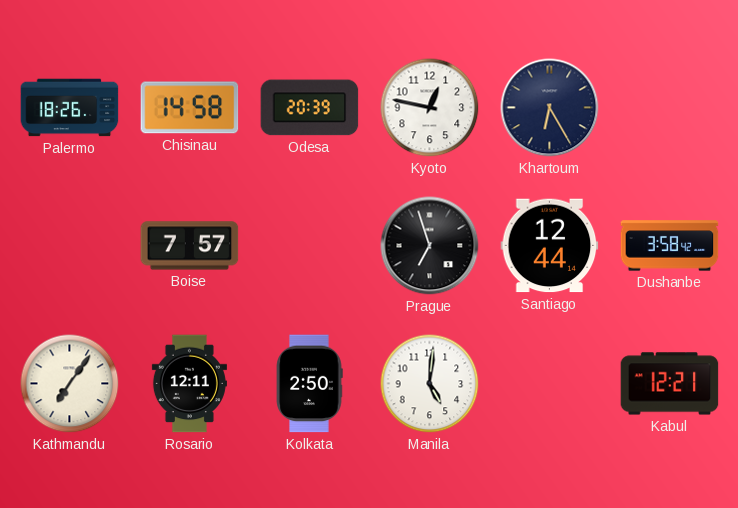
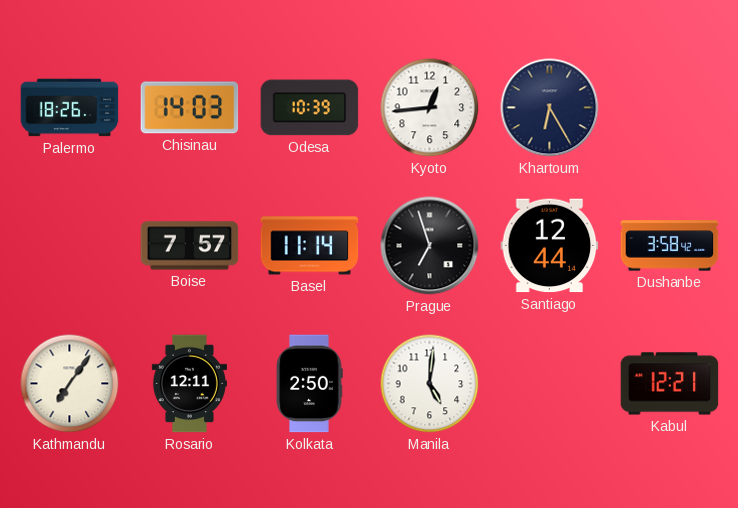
Chisinau: 14:58 -> 14:03 (190, 108)
Odesa: 20:39 -> 10:39 (310, 108)
Kyoto: 12:47 -> 12:44 (430, 108)
Basel: none -> 11:14 (310, 246)
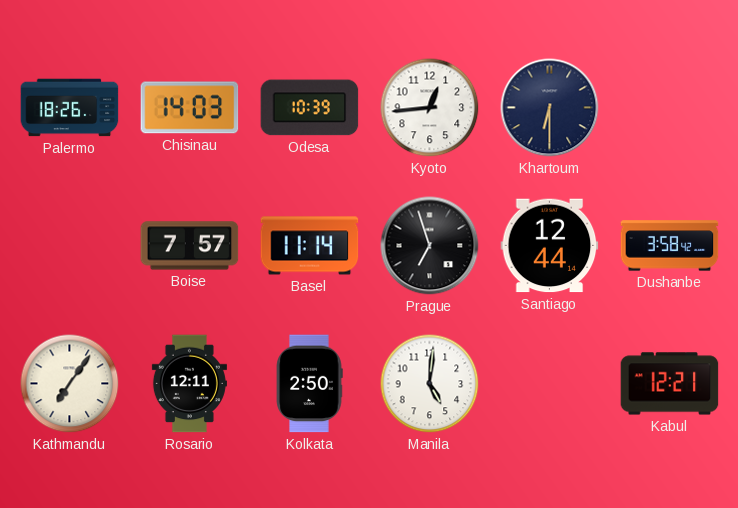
Khartoum: 6:25 -> 6:30 (550, 108)
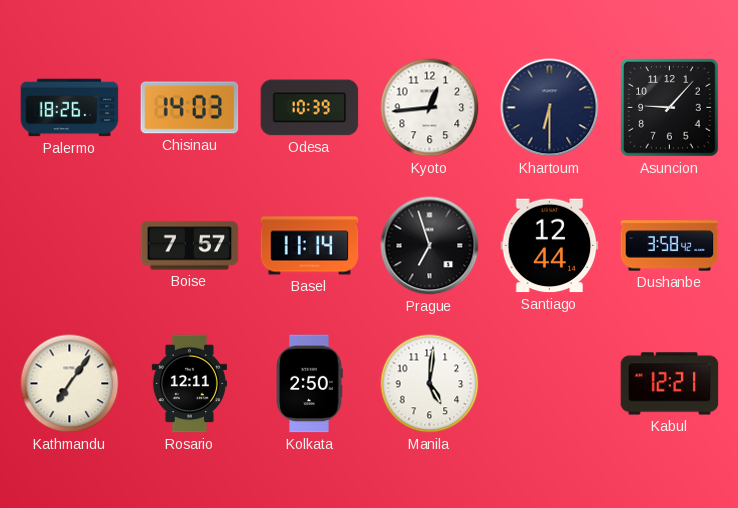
Asuncion: none -> 9:07 (670, 108)
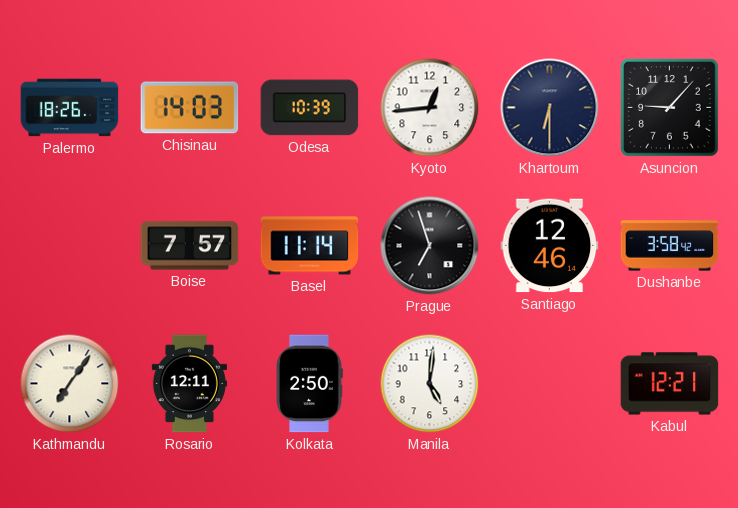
Santiago: 12:44 -> 12:46 (550, 246)
